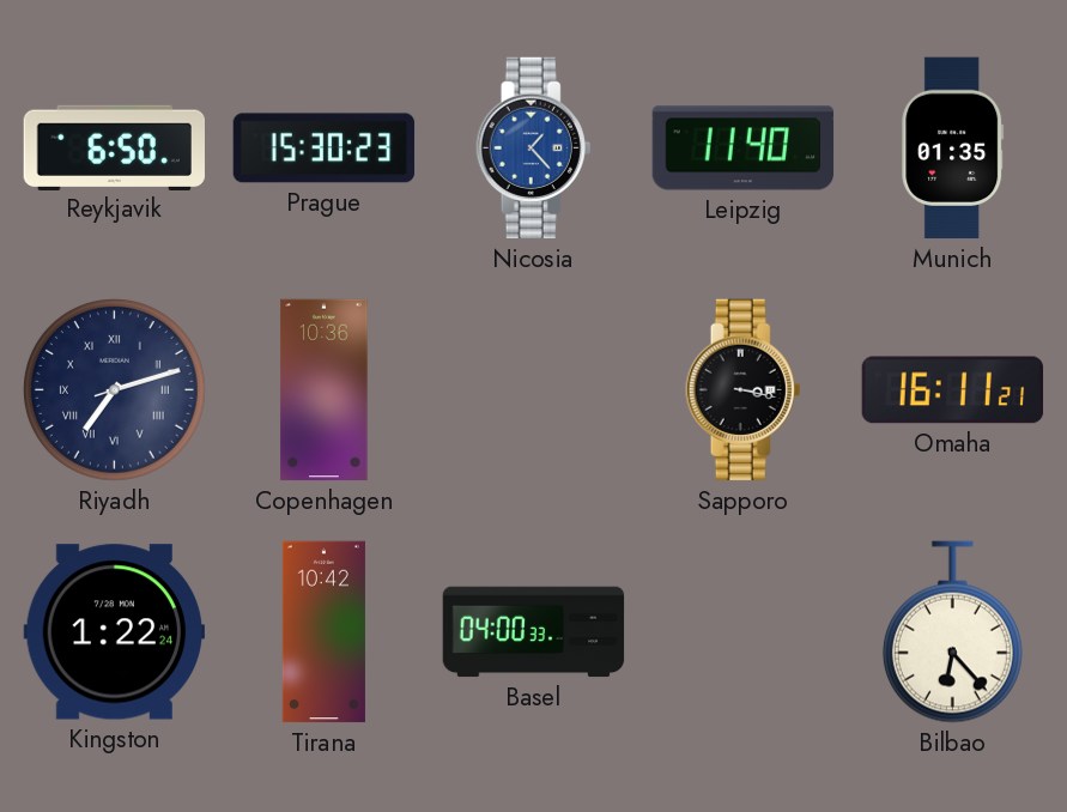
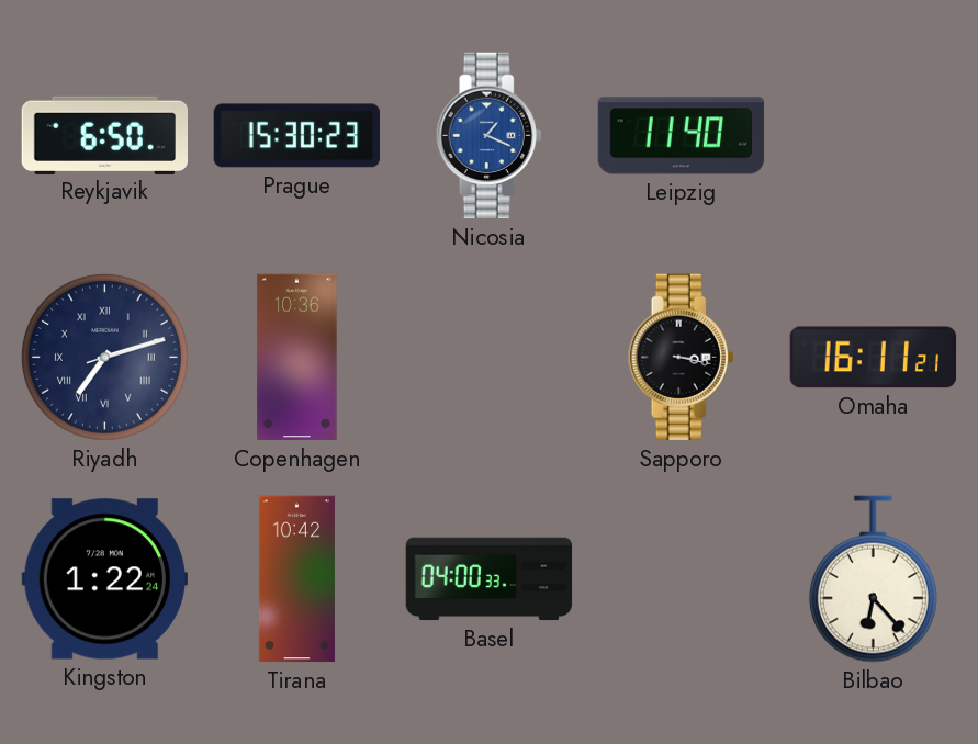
Nicosia: 1:23 -> 1:19 (490, 136)
Munich: 01:35 -> none (953, 149)
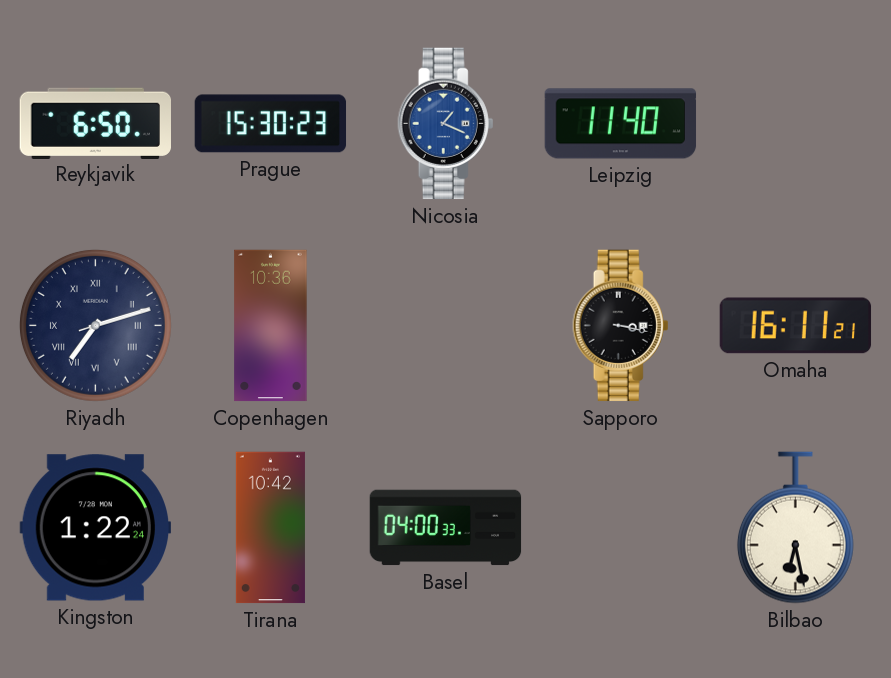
Bilbao: 6:23 -> 6:28 (795, 528)
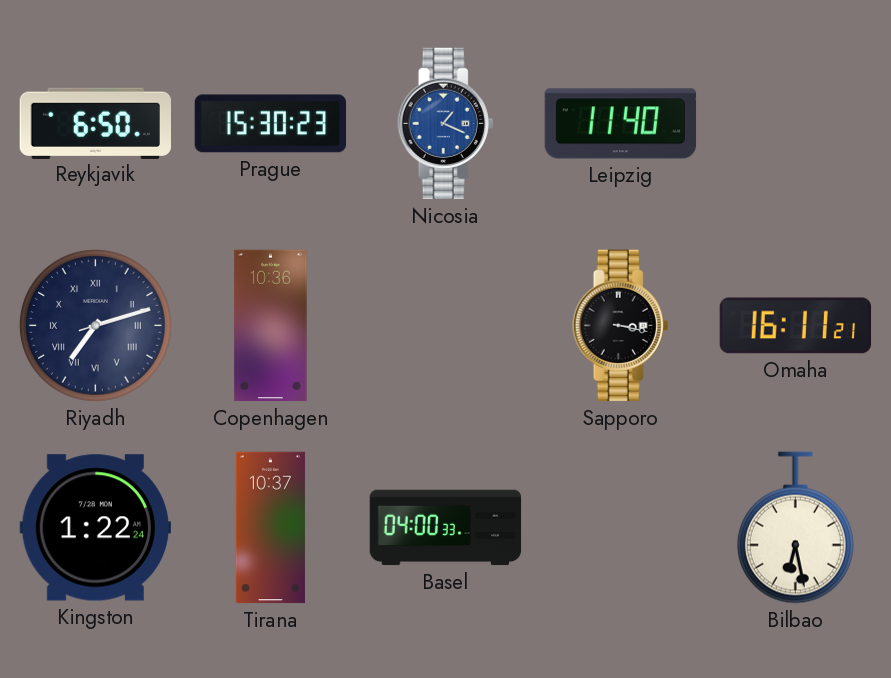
Tirana: 10:42 -> 10:37 (270, 528)
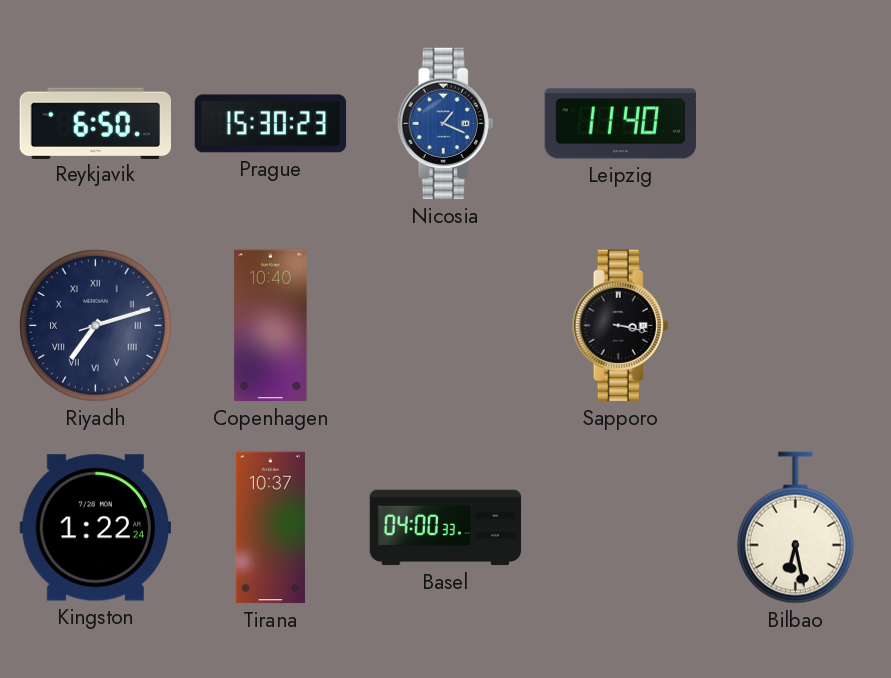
Copenhagen: 10:36 -> 10:40 (271, 326)
Omaha: 16:11 -> none (796, 326)
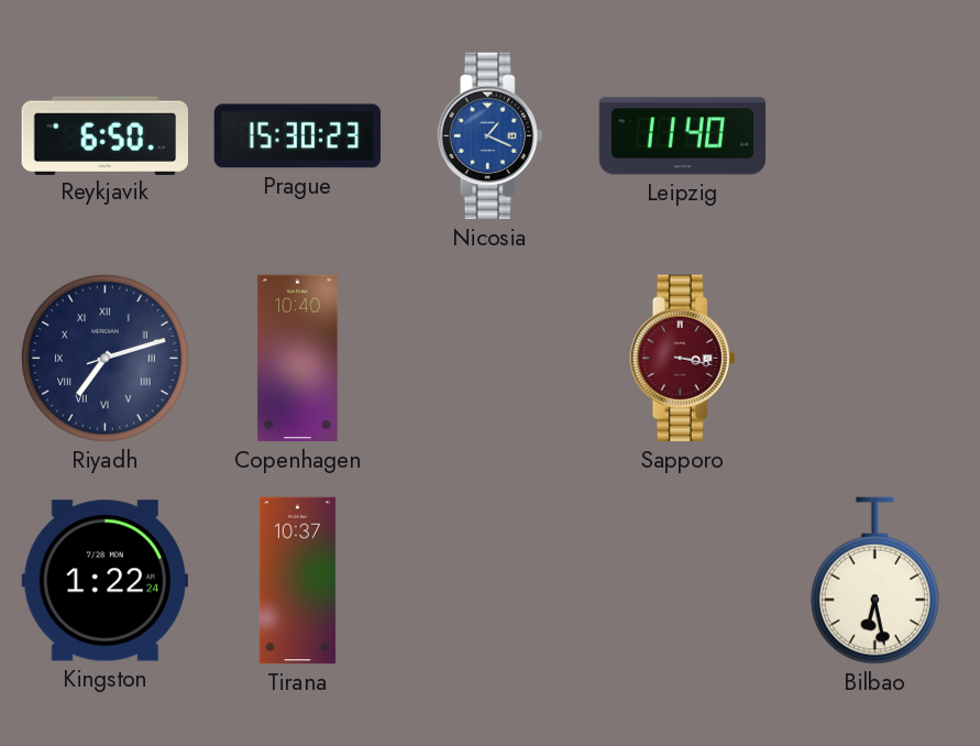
Sapporo dial: black -> burgundy (683, 359)
Basel: 04:00 -> none (446, 528)
